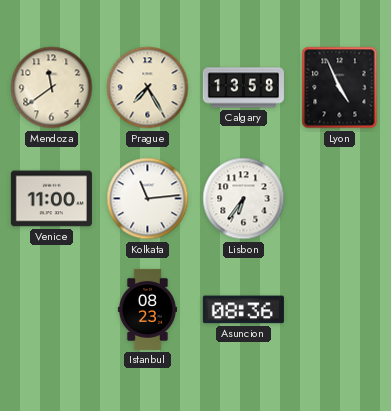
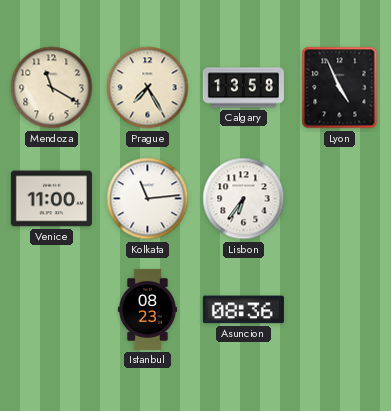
Mendoza: 11:39 -> 11:20 (52, 88)
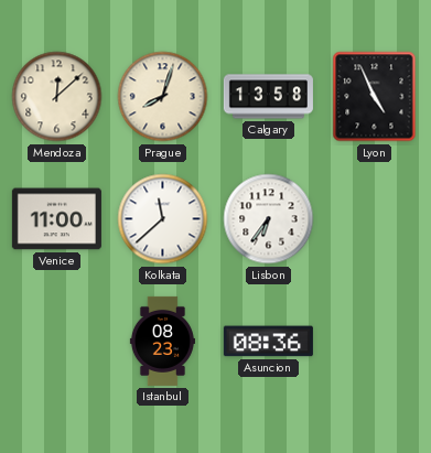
Mendoza: 11:20 -> 12:08 (57, 97)
Prague: 7:25 -> 8:03 (163, 97)
Kolkata: 11:14 -> 11:38 (163, 219)
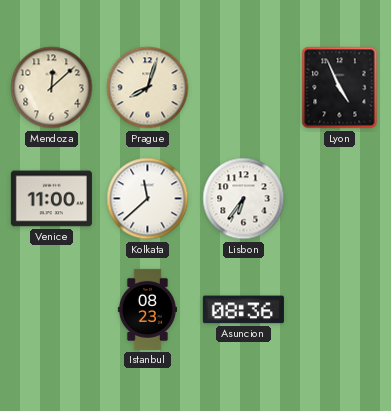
Calgary: 13:58 -> none (268, 97)
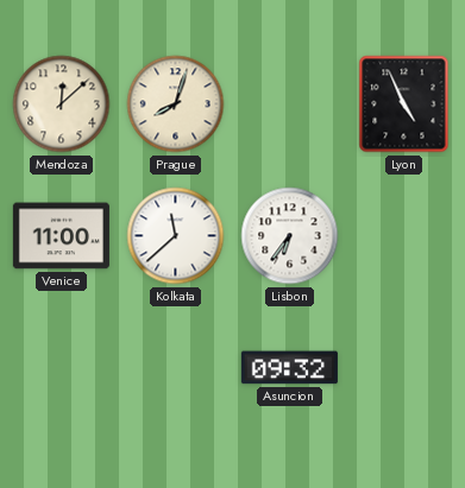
Istanbul: 08:23 -> none (147, 309)
Asuncion: 08:36 -> 09:32 (289, 368)
